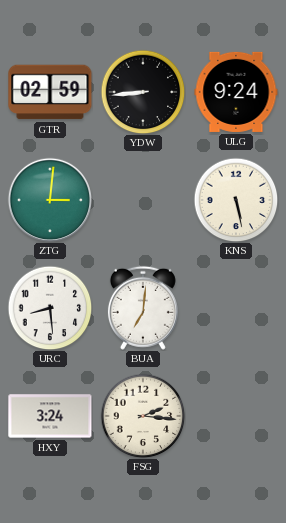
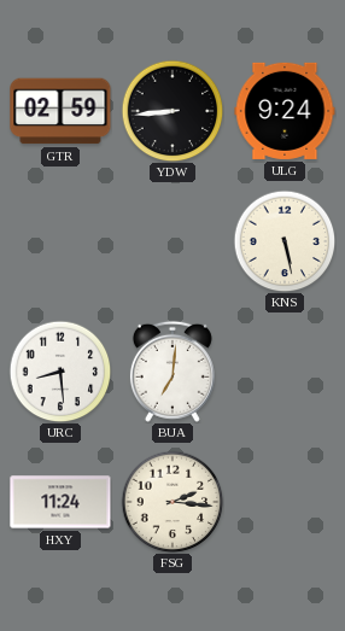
ZTG: 3:01 -> none (49, 199)
HXY: 3:24 -> 11:24 (60, 502)
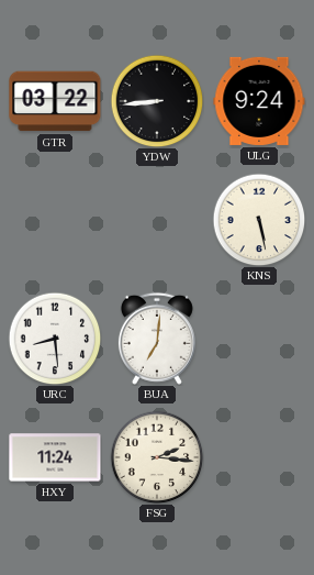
GTR: 02:59 -> 03:22 (55, 101)
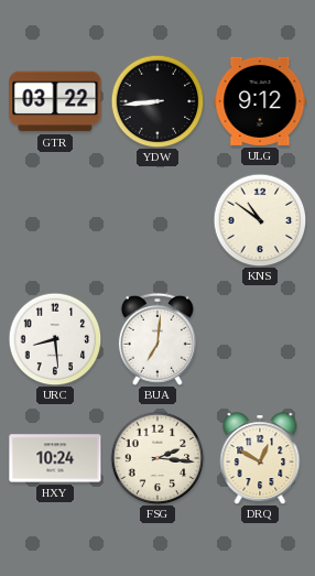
ULG: 9:24 -> 9:12 (260, 101)
KNS: 5:28 -> 10:51 (260, 220)
HXY: 11:24 -> 10:24 (55, 458)
DRQ: none -> 12:50 (260, 458)
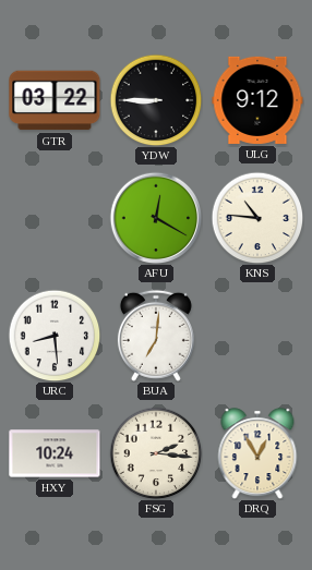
YDW: 8:44 -> 8:45 (156, 100)
AFU: none -> 12:20 (155, 217)
KNS: 10:51 -> 10:46 (257, 218)
DRQ: 12:50 -> 12:55 (257, 453)
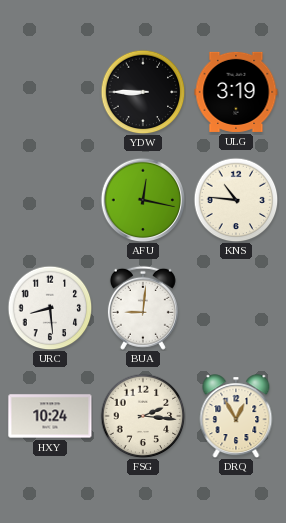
GTR: 03:22 -> none (55, 100)
ULG: 9:12 -> 3:19 (236, 92)
AFU: 12:20 -> 12:17 (142, 199)
BUA: 7:01 -> 9:01 (143, 308)
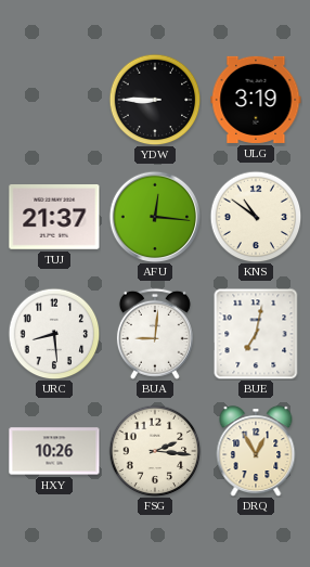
TUJ: none -> 21:37 (54, 218)
AFU: 12:17 -> 12:16 (154, 216)
KNS: 10:46 -> 10:51 (256, 217)
BUE: none -> 7:02 (256, 334)
HXY: 10:24 -> 10:26 (54, 451)
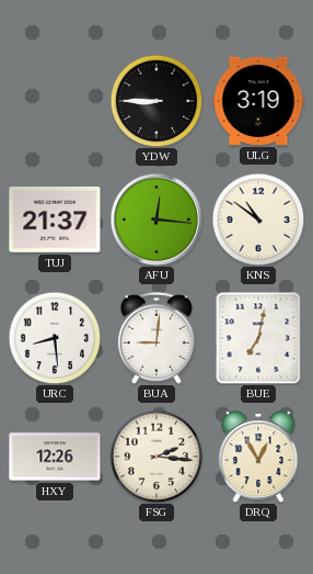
HXY: 10:26 -> 12:26 (55, 457)
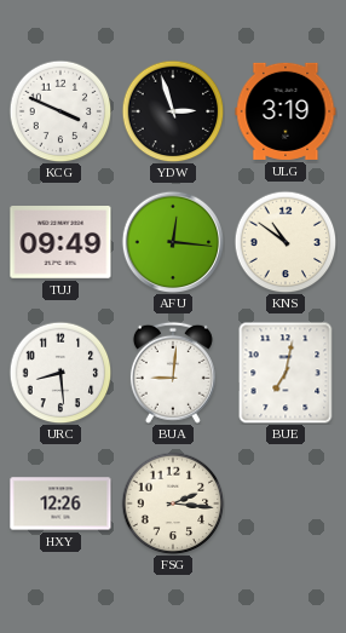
KCG: none -> 3:49 (60, 111)
YDW: 8:45 -> 2:57 (173, 111)
TUJ: 21:37 -> 09:49 (60, 243)
DRQ: 12:55 -> none (258, 457)
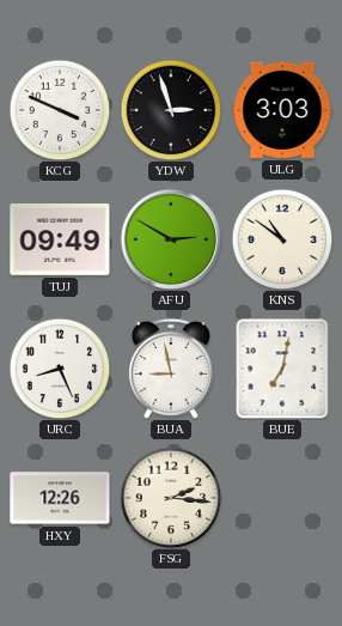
ULG: 3:19 -> 3:03 (282, 110)
AFU: 12:16 -> 2:50 (170, 238)
URC: 8:29 -> 8:26 (60, 369)
BUA: 9:01 -> 8:58 (171, 369)
